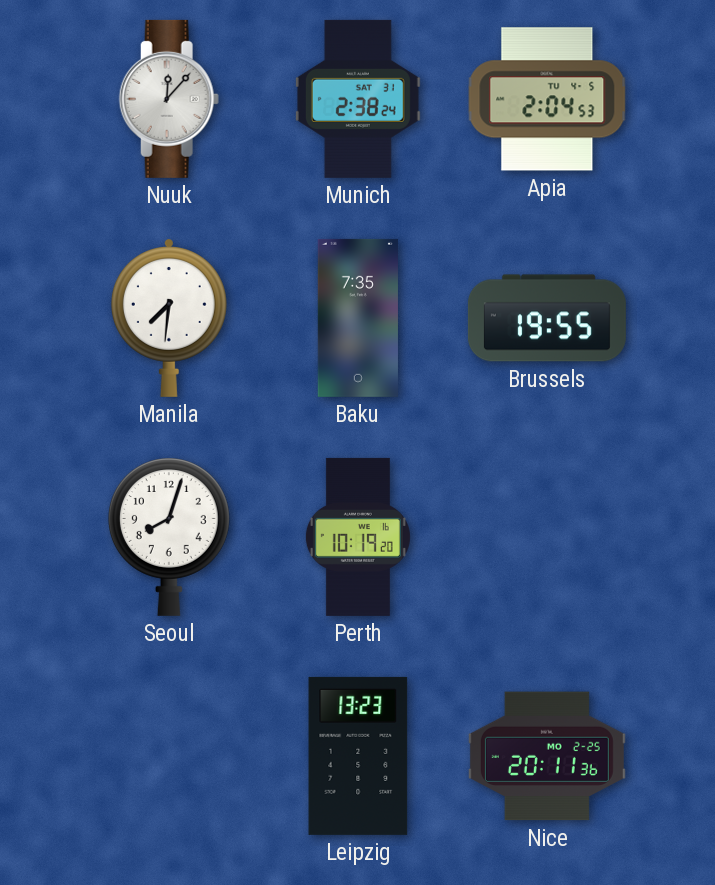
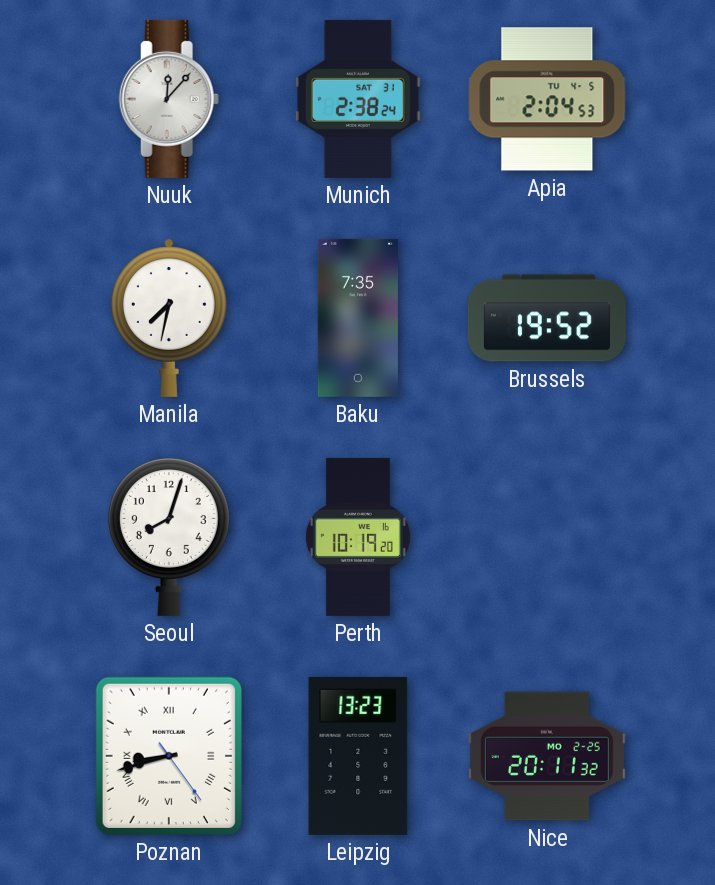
Manila: 7:31 -> 7:32 (169, 318)
Brussels: 19:55 -> 19:52 (547, 318)
Poznan: none -> 8:42 (169, 756)
Nice: 20:11:36 -> 20:11:32 (547, 756)
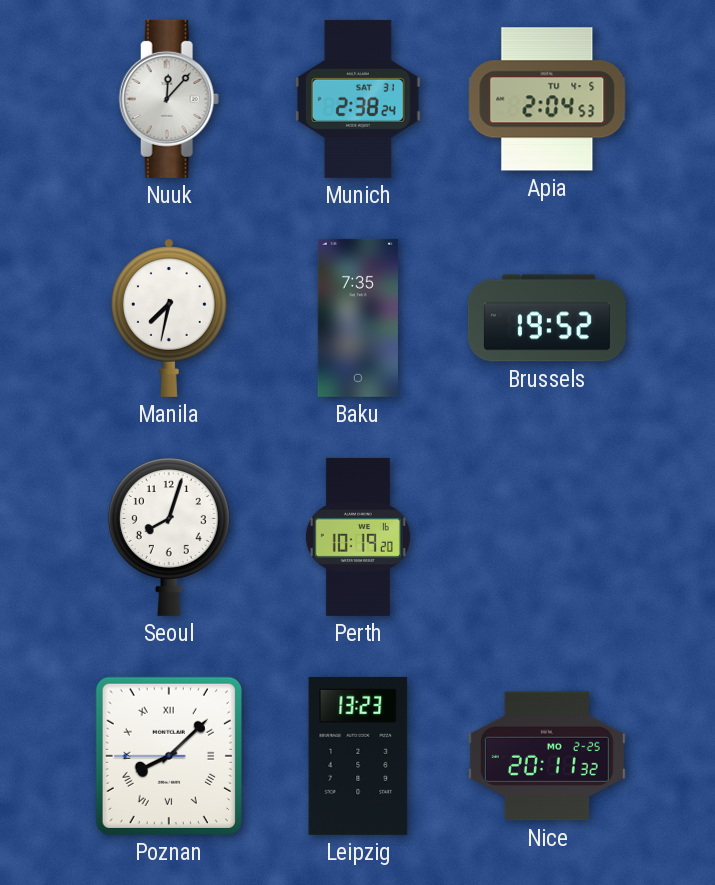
Poznan: 8:42 -> 8:07 (169, 756)
